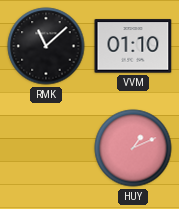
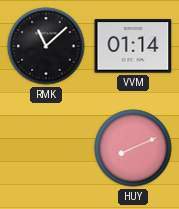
VVM: 01:10 -> 01:14 (133, 46)
HUY: 1:11 -> 8:11 (133, 148)
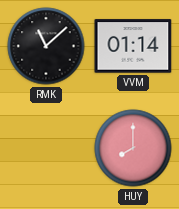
HUY: 8:11 -> 8:00 (133, 148)
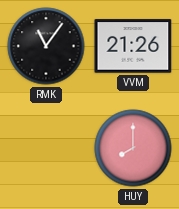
RMK: 11:08 -> 11:06 (46, 46)
VVM: 01:14 -> 21:26 (133, 46)
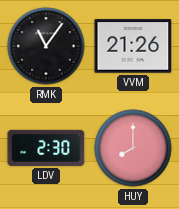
LDV: none -> 2:30 (46, 148)
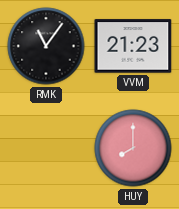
VVM: 21:26 -> 21:23 (133, 46)
LDV: 2:30 -> none (46, 148)
